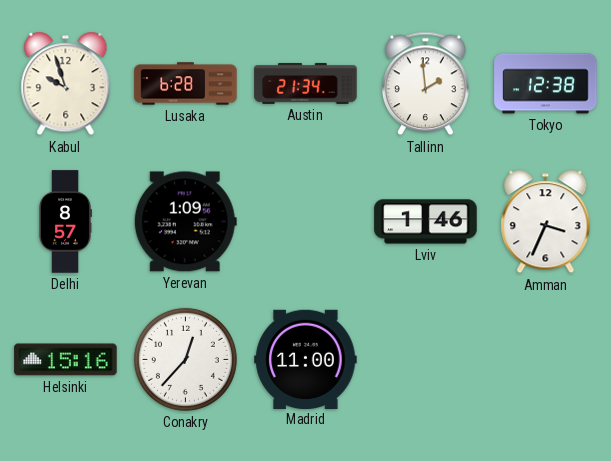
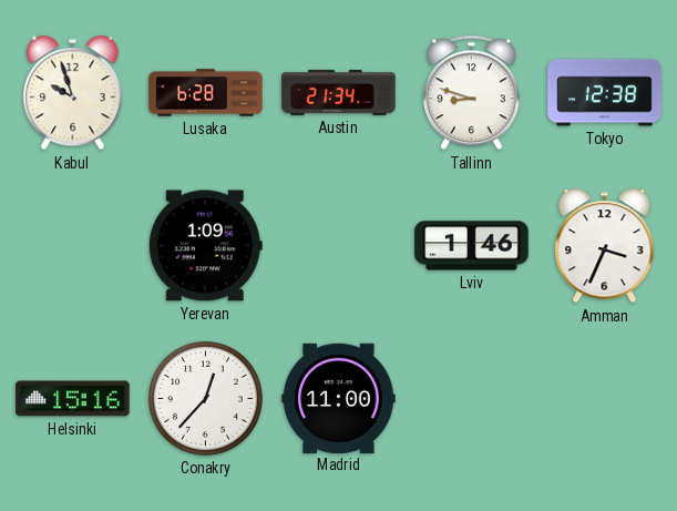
Tallinn: 1:59 -> 8:48 (472, 93)
Delhi: 8:57 -> none (66, 222)
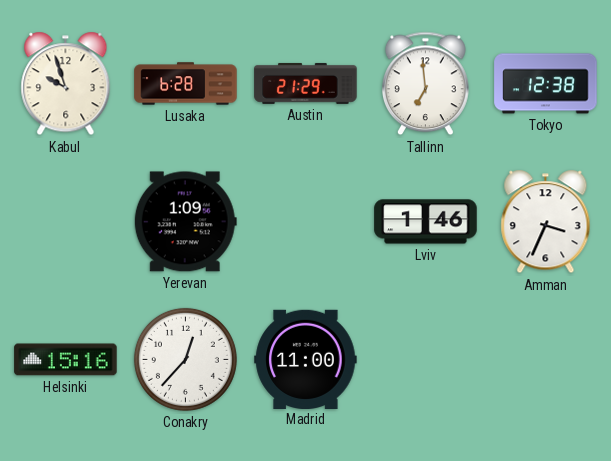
Austin: 21:34 -> 21:29 (306, 83)
Tallinn: 8:48 -> 6:59 (426, 84)
